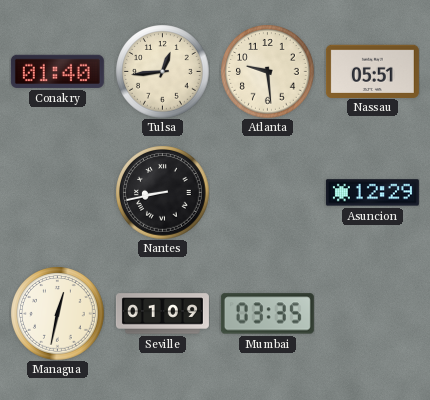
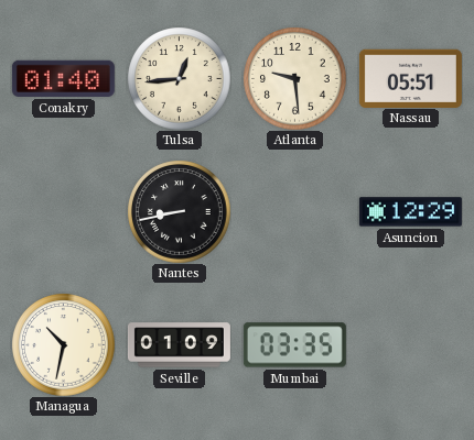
Managua: 12:32 -> 10:32 (63, 344)
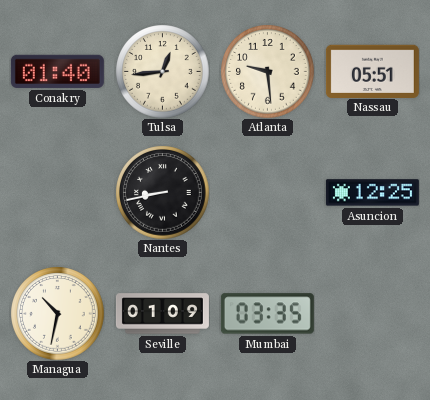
Asuncion: 12:29 -> 12:25 (372, 193)
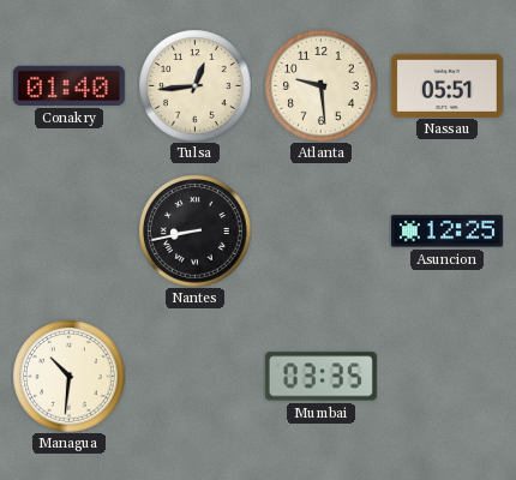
Managua: 10:32 -> 10:31 (68, 376)
Seville: 01:09 -> none (162, 314)
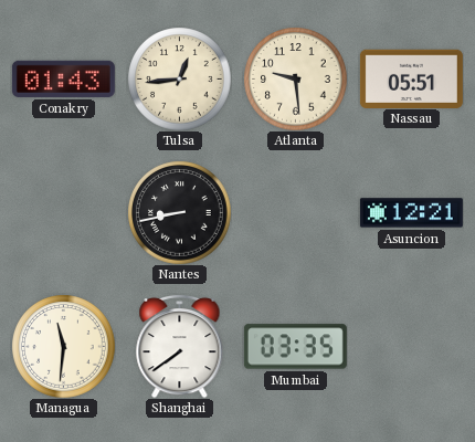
Conakry: 01:40 -> 01:43 (63, 78)
Asuncion: 12:25 -> 12:21 (411, 213)
Managua: 10:31 -> 11:31 (63, 346)
Shanghai: none -> 7:39 (180, 346)
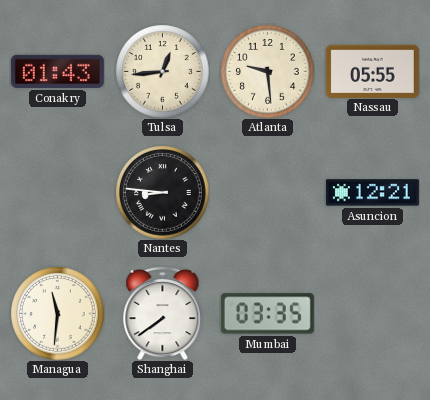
Nassau: 05:51 -> 05:55 (372, 71)
Nantes: 8:43 -> 8:46 (162, 192)
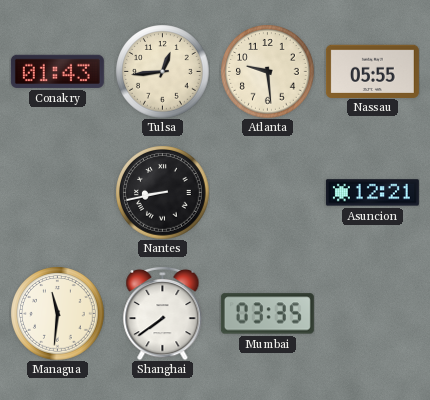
Nantes: 8:46 -> 8:43 (162, 192)
